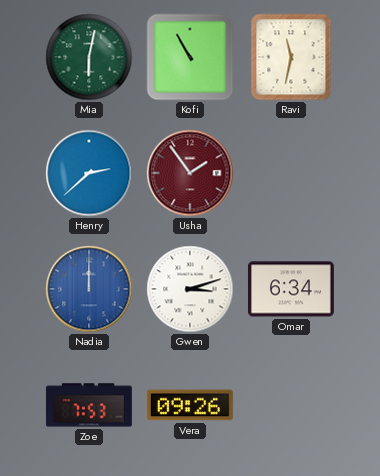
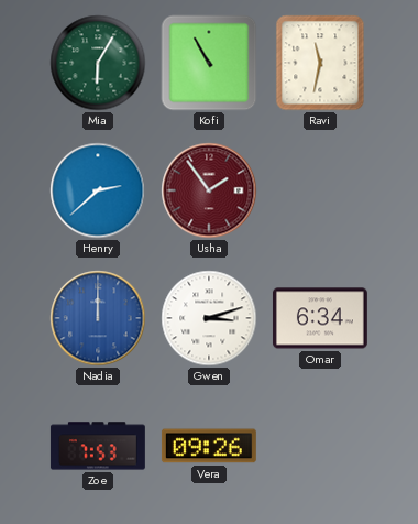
Mia: 6:02 -> 6:05 (98, 63)
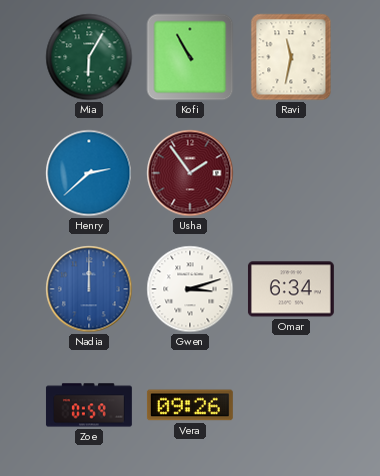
Zoe: 7:53 -> 0:59 (89, 405)
